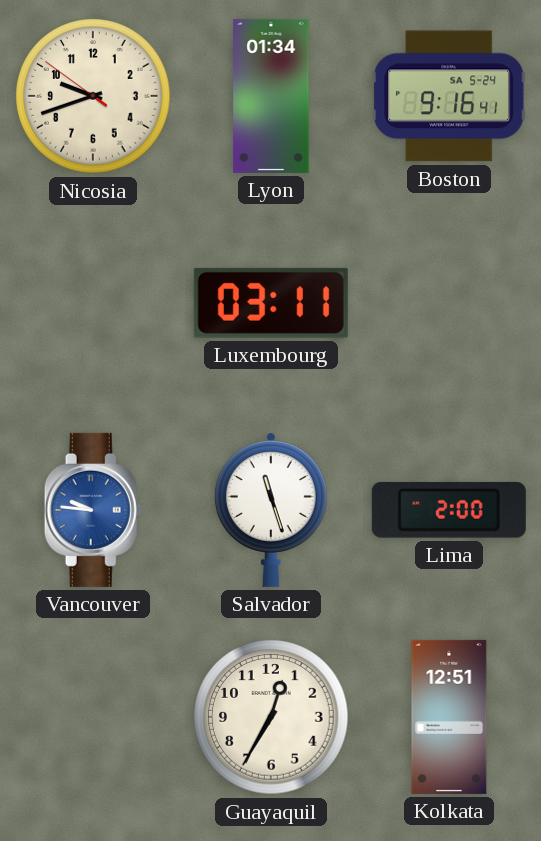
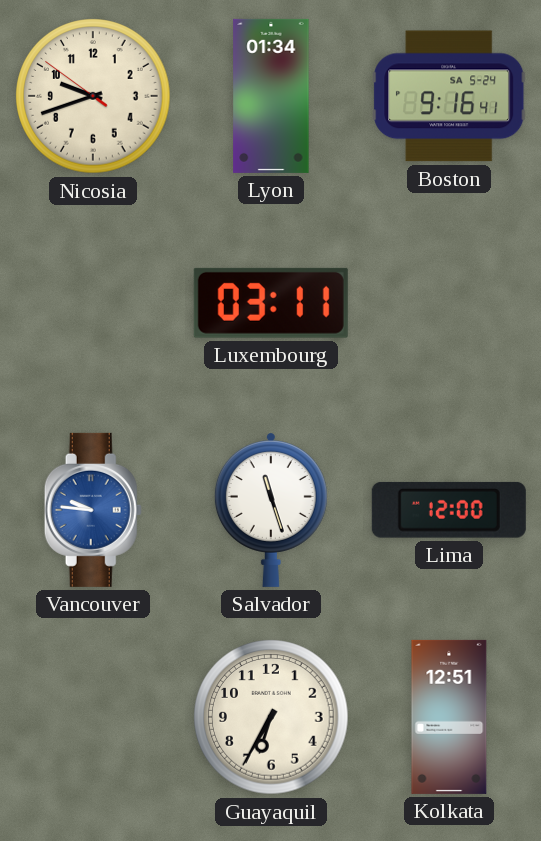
Lima: 2:00 -> 12:00 (449, 510)
Guayaquil: 12:35 -> 6:35 (271, 717)
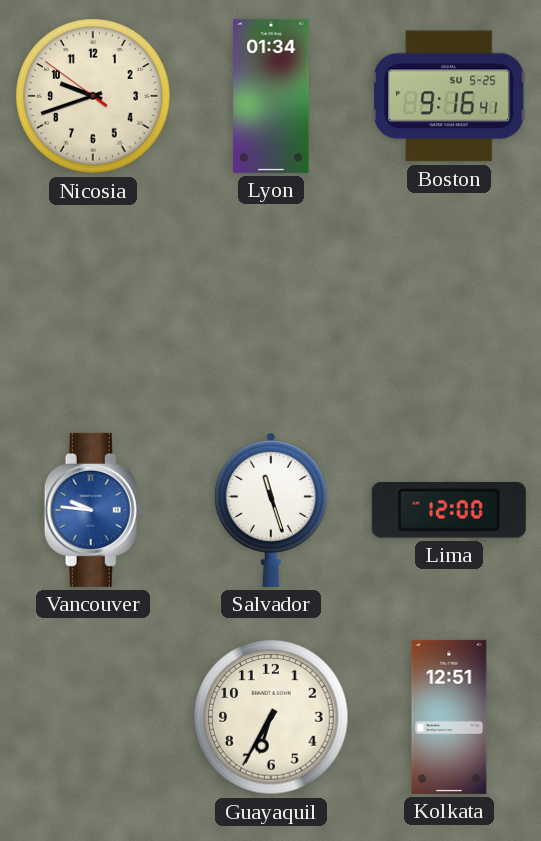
Boston date: SA 5-24 -> SU 5-25 (449, 96)
Luxembourg: 03:11 -> none (271, 303)
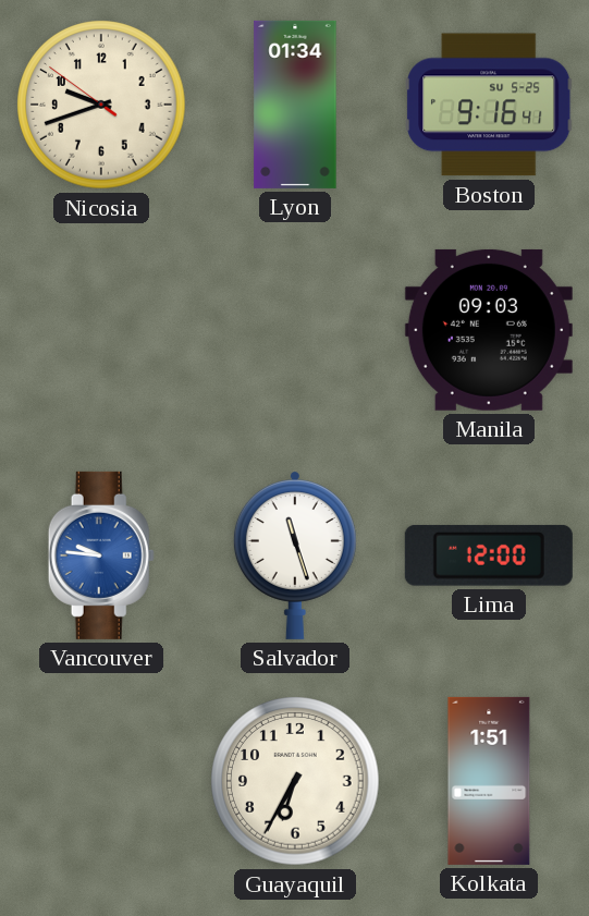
Manila: none -> 09:03 (489, 330)
Kolkata: 12:51 -> 1:51 (489, 781)
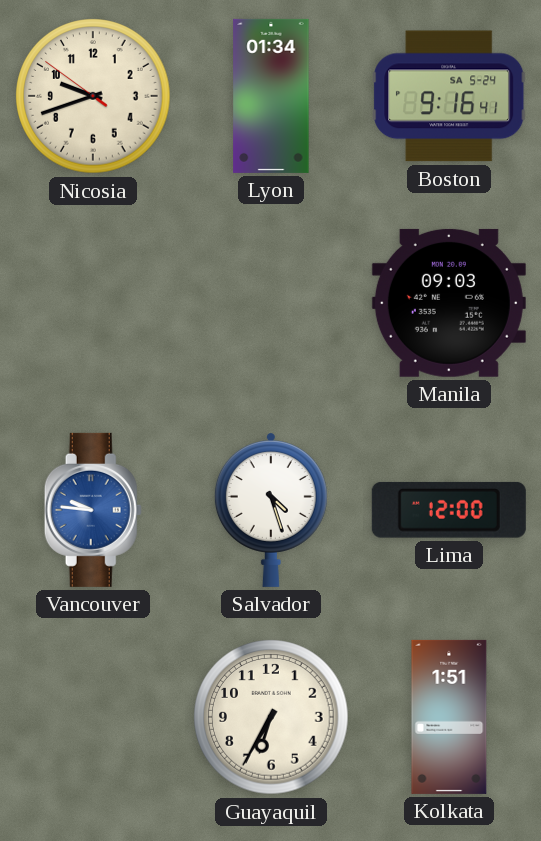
Boston date: SU 5-25 -> SA 5-24 (449, 96)
Salvador: 11:27 -> 4:27 (271, 510)
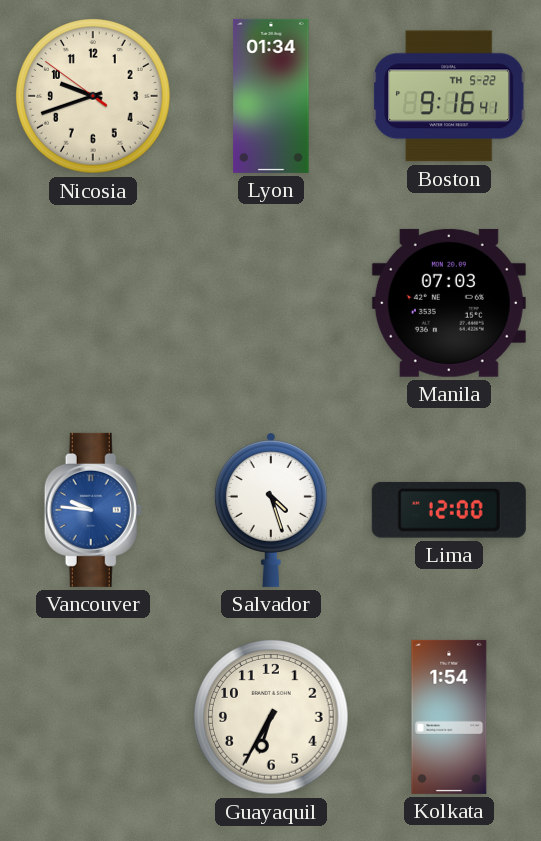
Boston date: SA 5-24 -> TH 5-22 (449, 96)
Manila: 09:03 -> 07:03 (449, 303)
Kolkata: 1:51 -> 1:54 (449, 717)
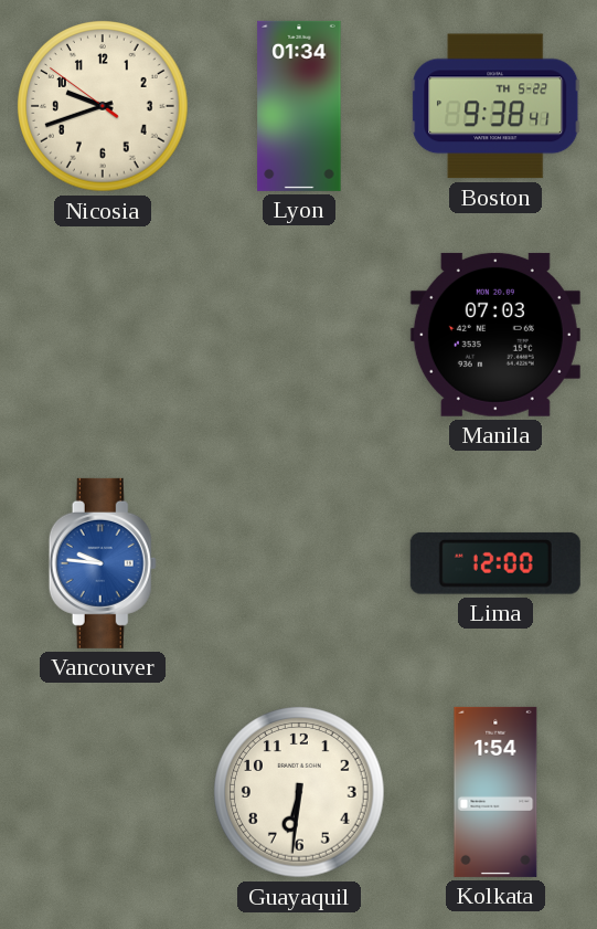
Boston: 9:16 -> 9:38 (495, 106)
Salvador: 4:27 -> none (271, 510)
Guayaquil: 6:35 -> 6:31 (299, 792)
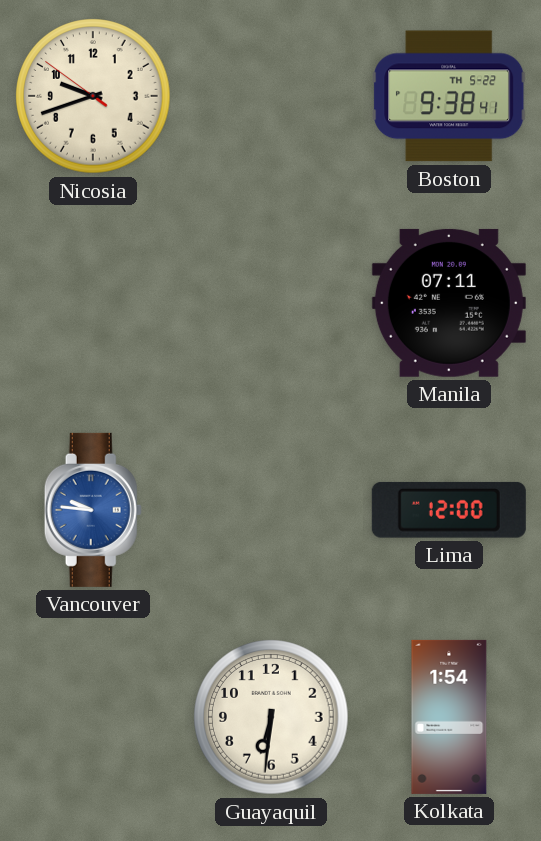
Lyon: 01:34 -> none (299, 106)
Manila: 07:03 -> 07:11 (449, 303)
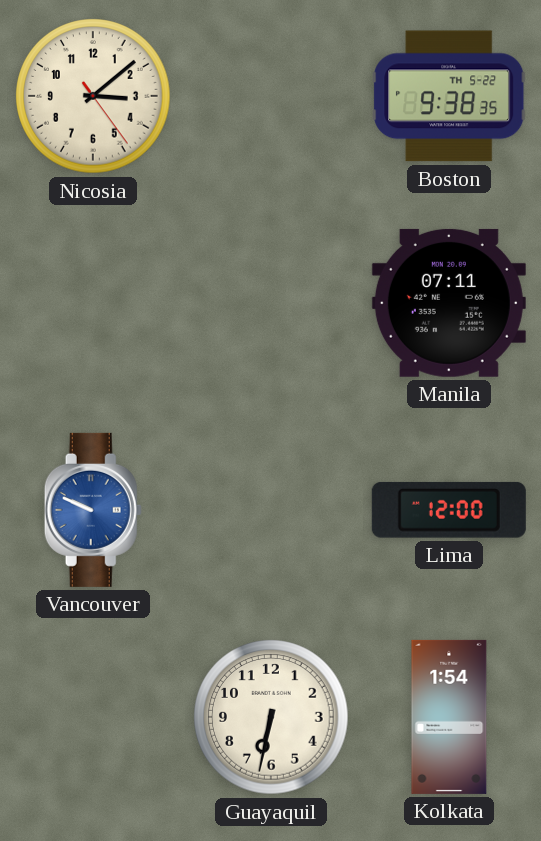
Nicosia: 9:41 -> 3:08 (93, 96)
Boston: 9:38:41 -> 9:38:35 (449, 96)
Vancouver: 9:46 -> 9:49 (93, 510)
Guayaquil: 6:31 -> 6:32 (271, 717)
